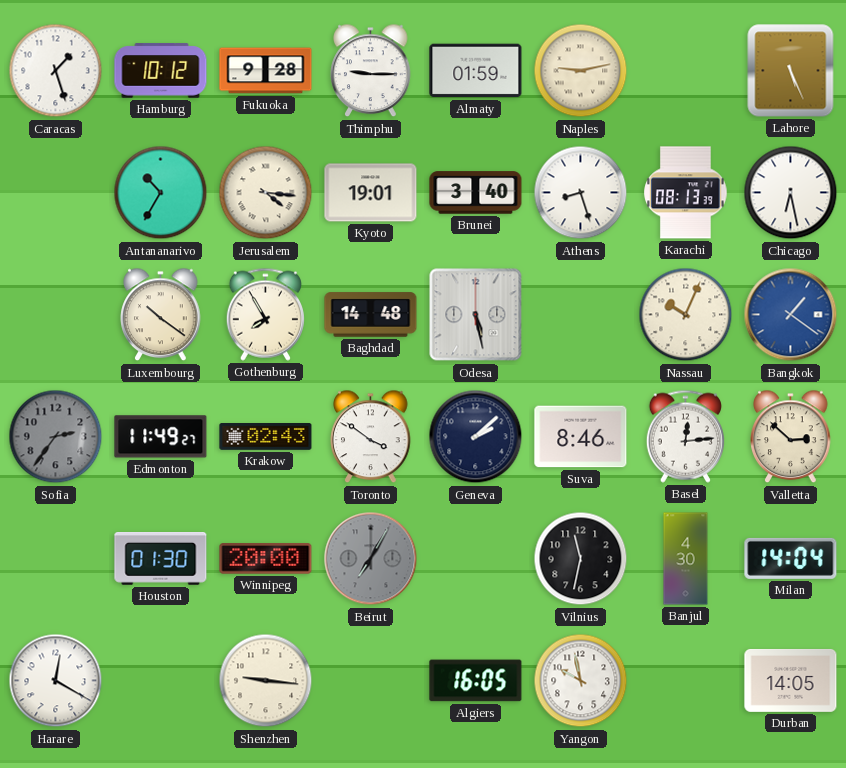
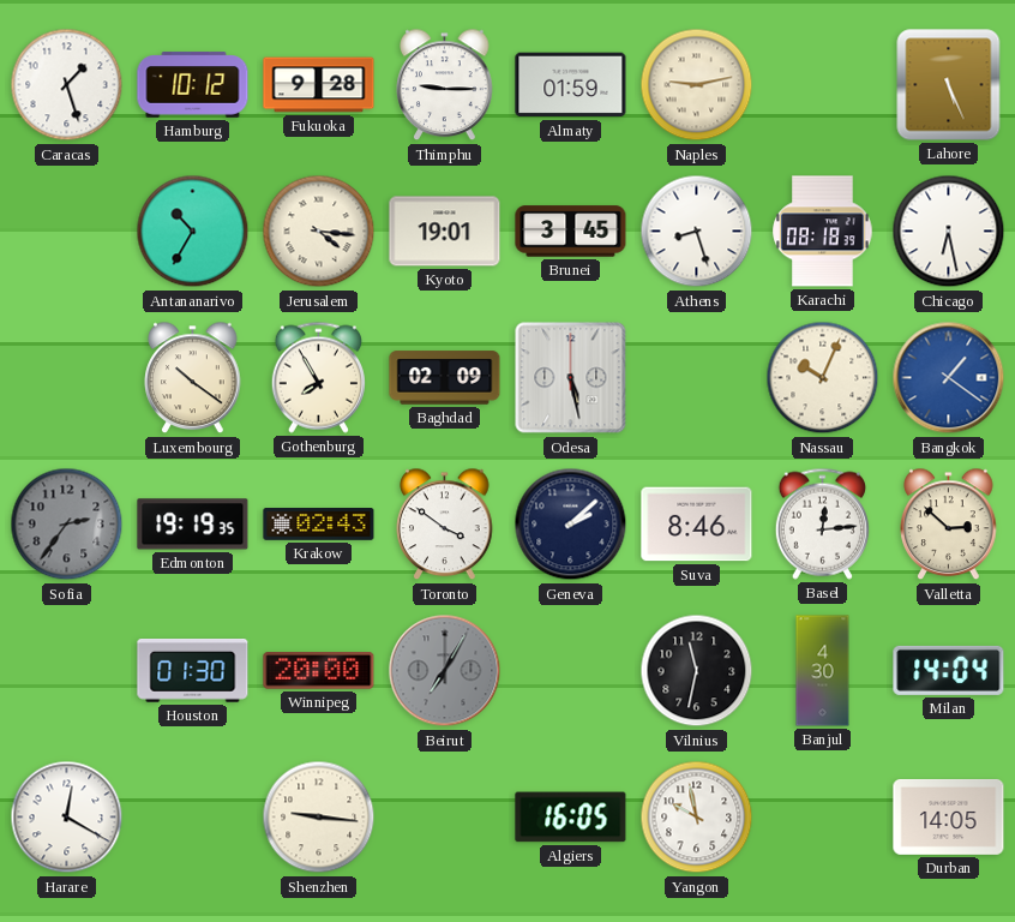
Brunei: 3:40 -> 3:45 (571, 232)
Karachi: 08:13 -> 08:18 (823, 232)
Baghdad: 14:48 -> 02:09 (445, 378)
Edmonton: 11:49 -> 19:19 (193, 525)
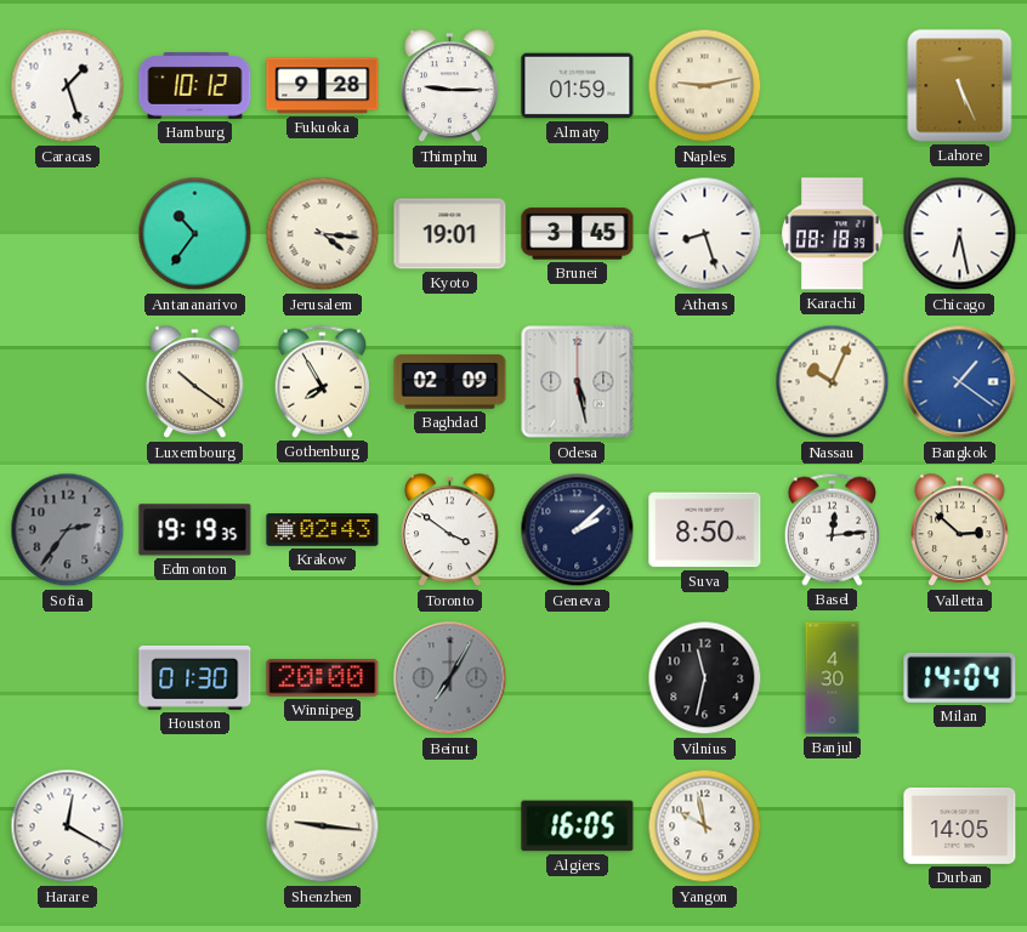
Antananarivo: 10:35 -> 10:36 (195, 234)
Suva: 8:46 -> 8:50 (705, 530)
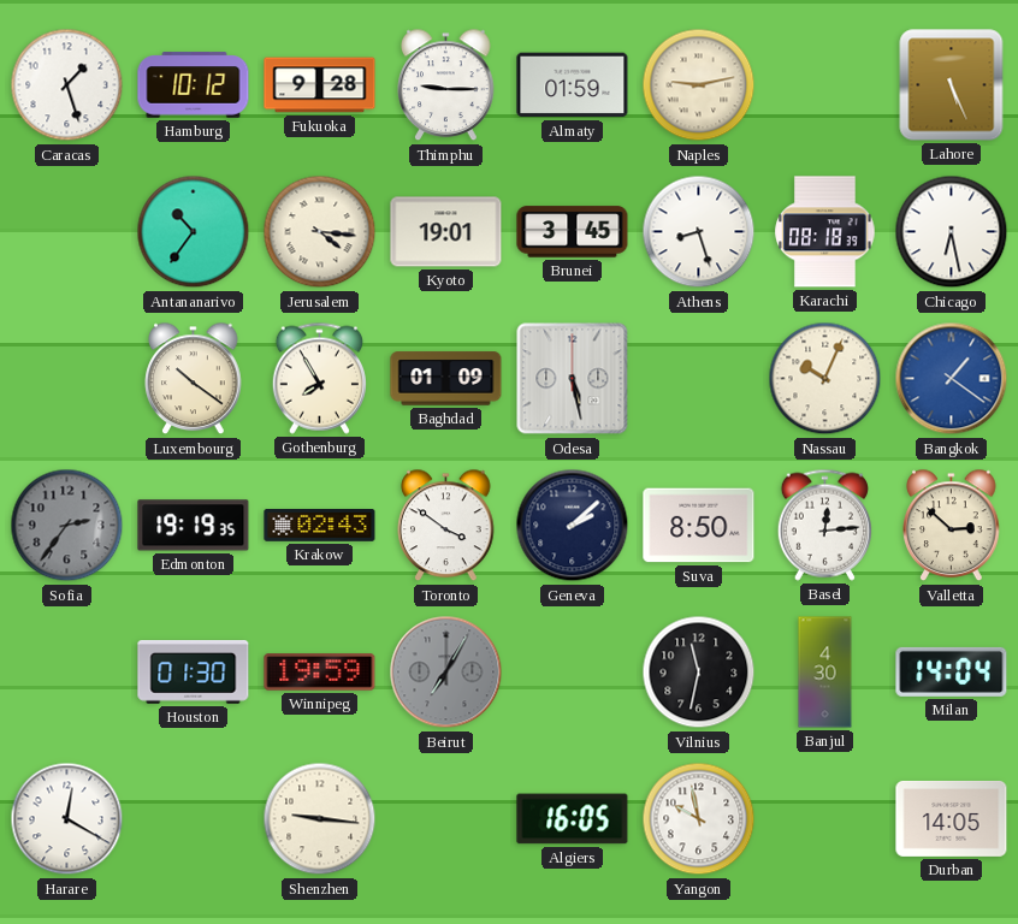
Baghdad: 02:09 -> 01:09 (446, 379)
Winnipeg: 20:00 -> 19:59 (320, 673)
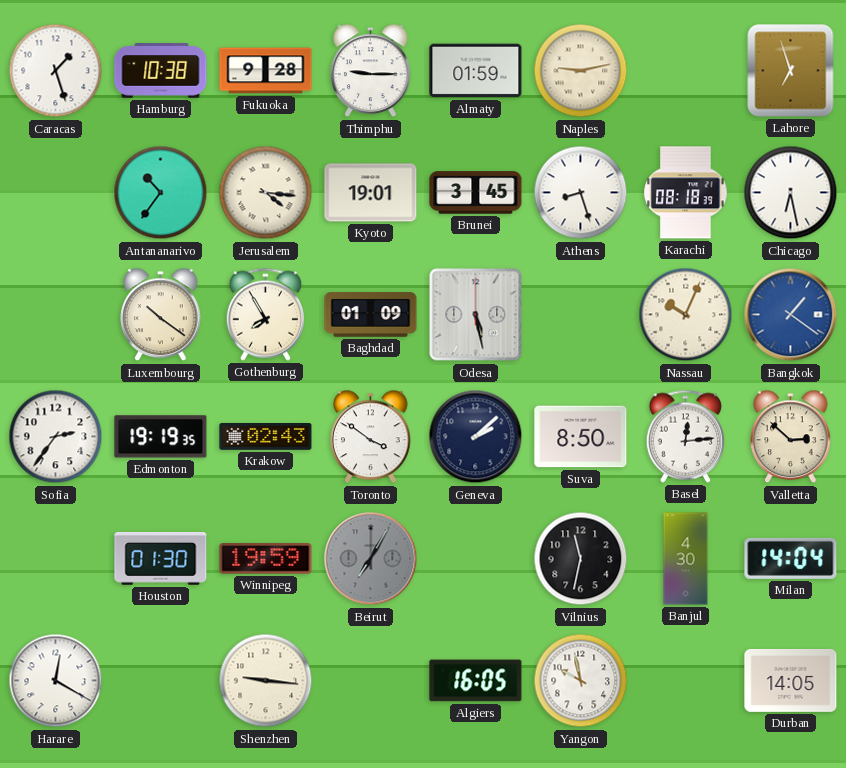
Hamburg: 10:12 -> 10:38 (161, 71)
Lahore: 5:26 -> 6:57 (791, 71)
Sofia dial: grey -> white (56, 437)
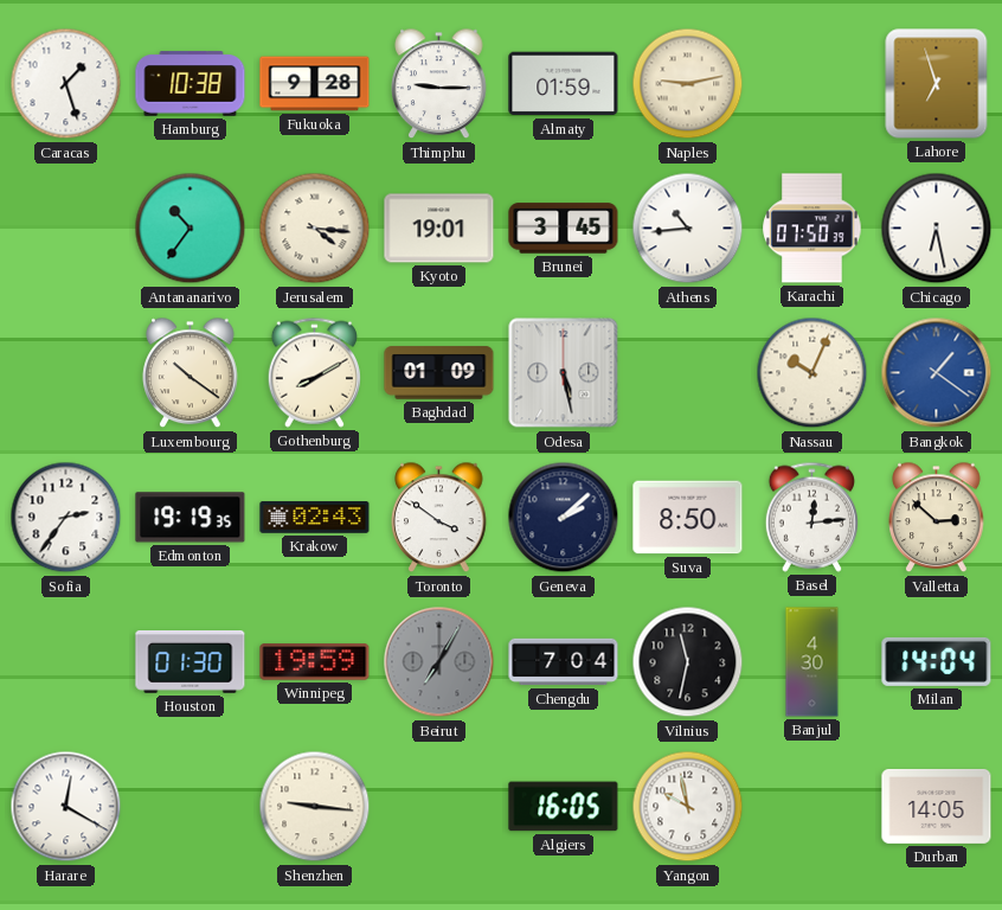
Athens: 8:27 -> 10:44 (688, 229)
Karachi: 08:18 -> 07:50 (812, 229)
Gothenburg: 7:55 -> 8:10 (314, 372)
Chengdu: none -> 7:04 (564, 662)
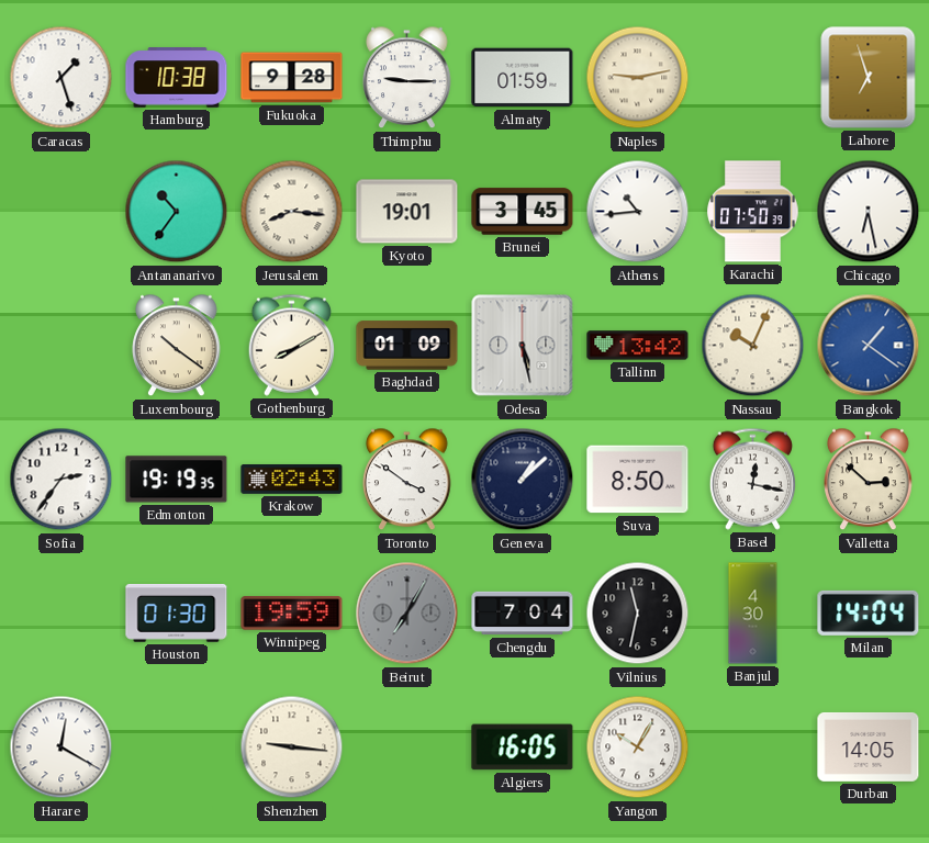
Jerusalem: 4:16 -> 8:16 (292, 212)
Tallinn: none -> 13:42 (638, 346)
Geneva: 2:08 -> 1:08 (523, 480)
Basel: 12:14 -> 12:17 (752, 479)
Yangon: 9:58 -> 10:05 (638, 748)
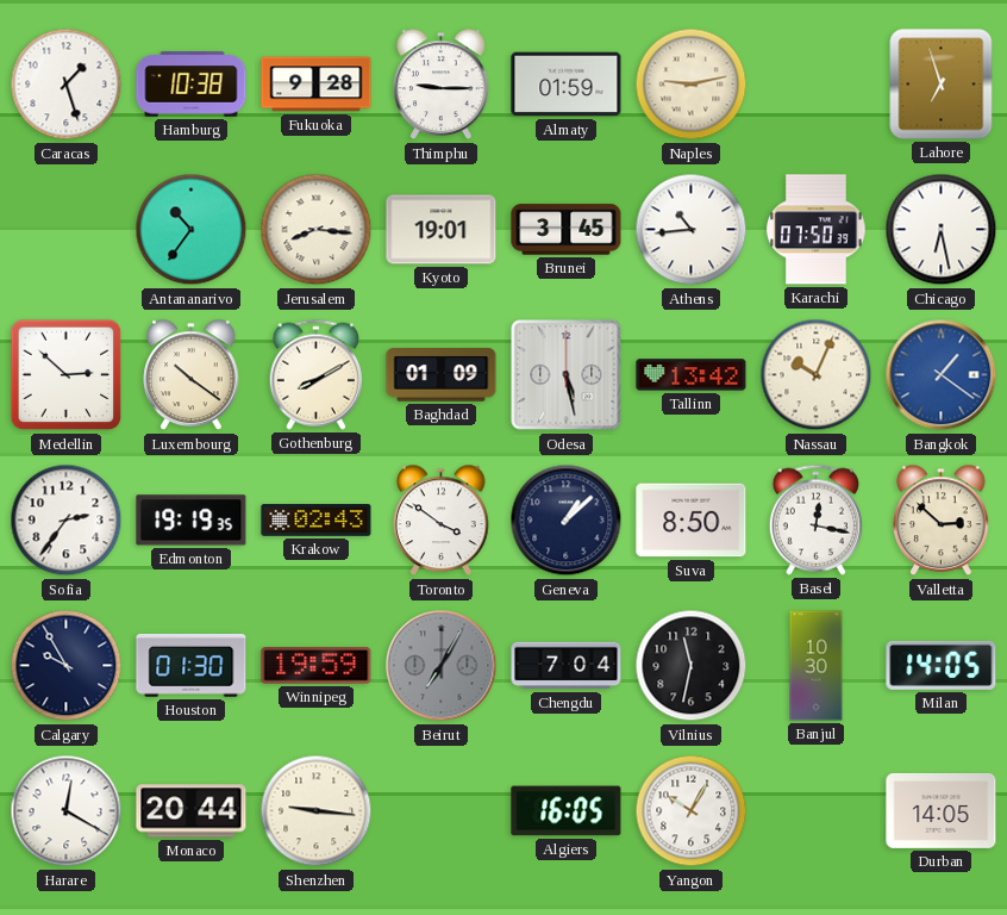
Medellin: none -> 2:52 (67, 375)
Calgary: none -> 9:55 (67, 666)
Banjul: 4:30 -> 10:30 (817, 666)
Milan: 14:04 -> 14:05 (942, 665)
Monaco: none -> 20:44 (192, 811)
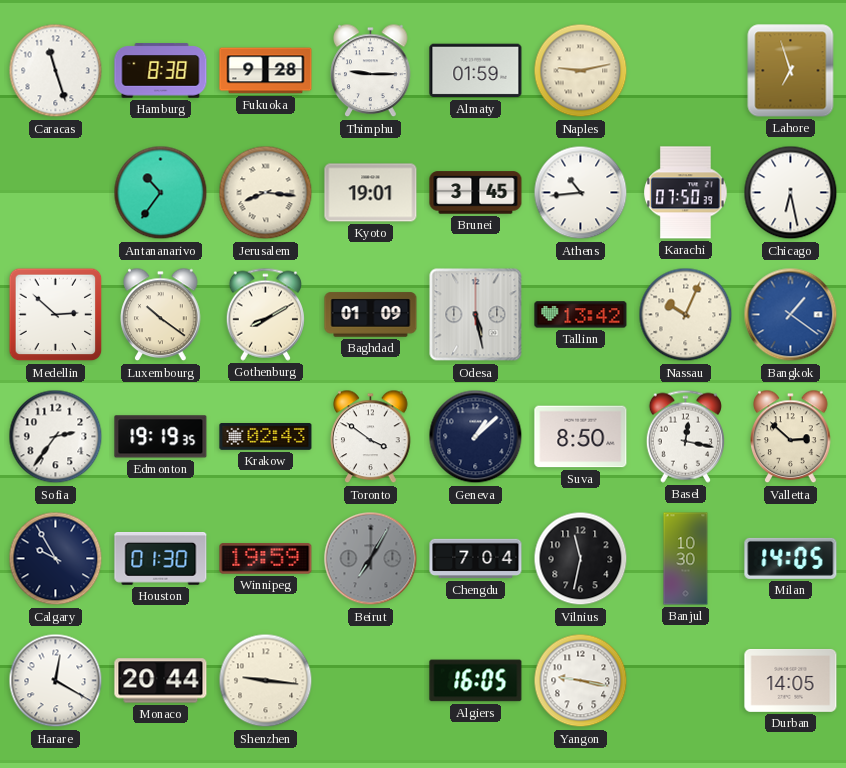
Caracas: 1:27 -> 11:27 (56, 71)
Hamburg: 10:38 -> 8:38 (161, 71)
Yangon: 10:05 -> 9:17 (581, 681)
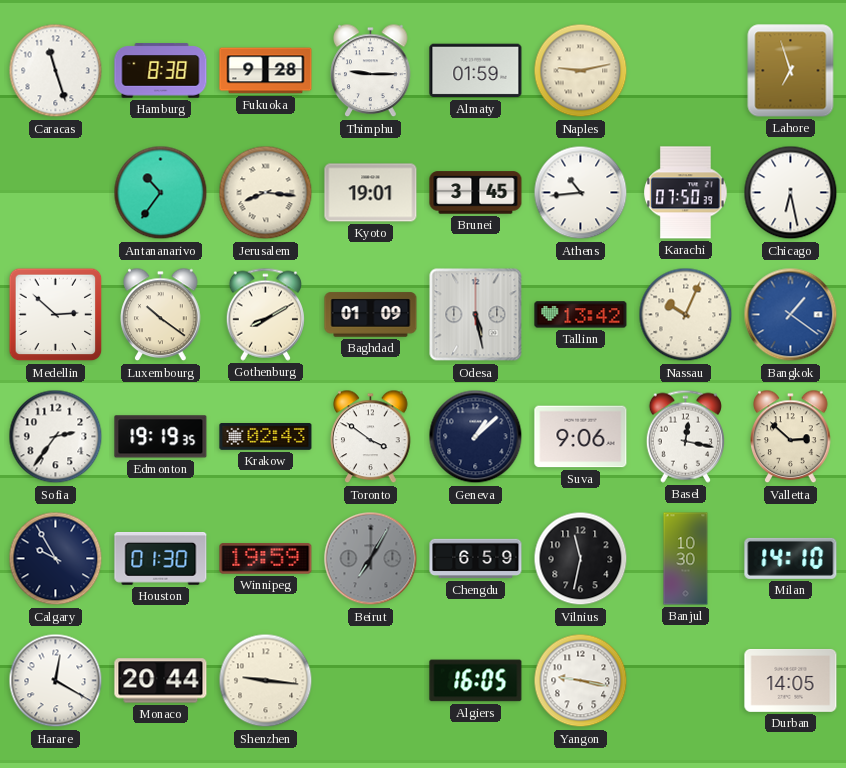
Suva: 8:50 -> 9:06 (581, 437)
Chengdu: 7:04 -> 6:59 (476, 559)
Milan: 14:05 -> 14:10 (791, 558)
